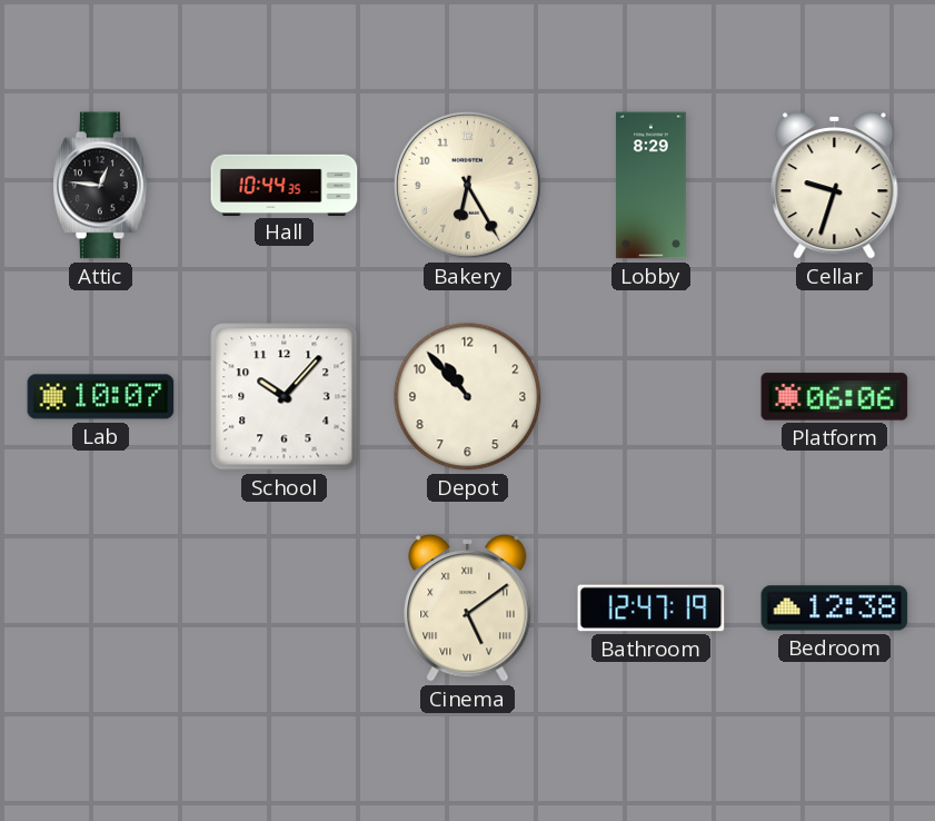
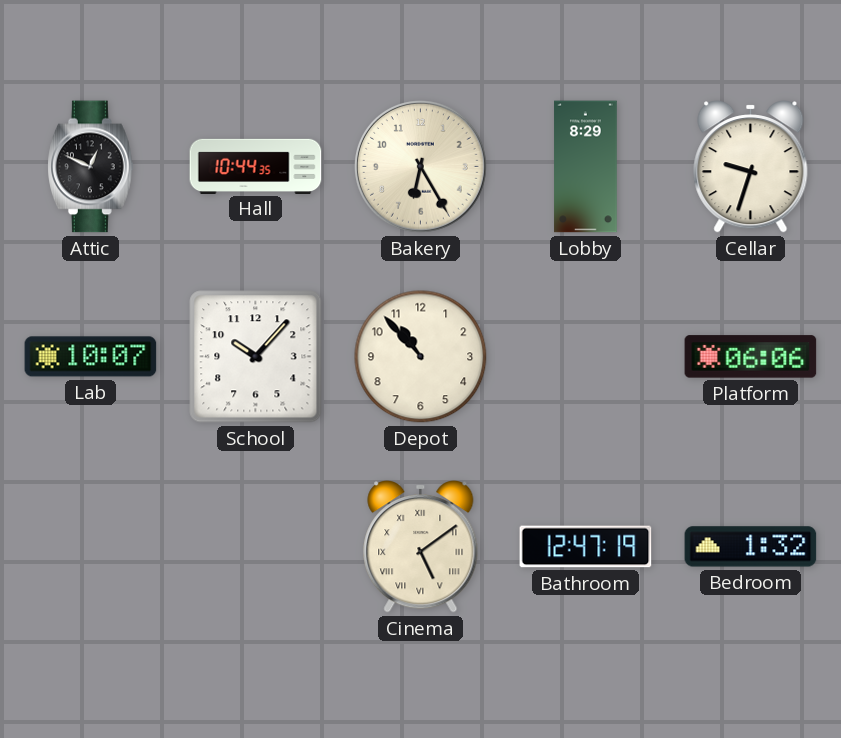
Attic: 12:46 -> 12:49 (91, 167)
Bedroom: 12:38 -> 1:32 (751, 547)
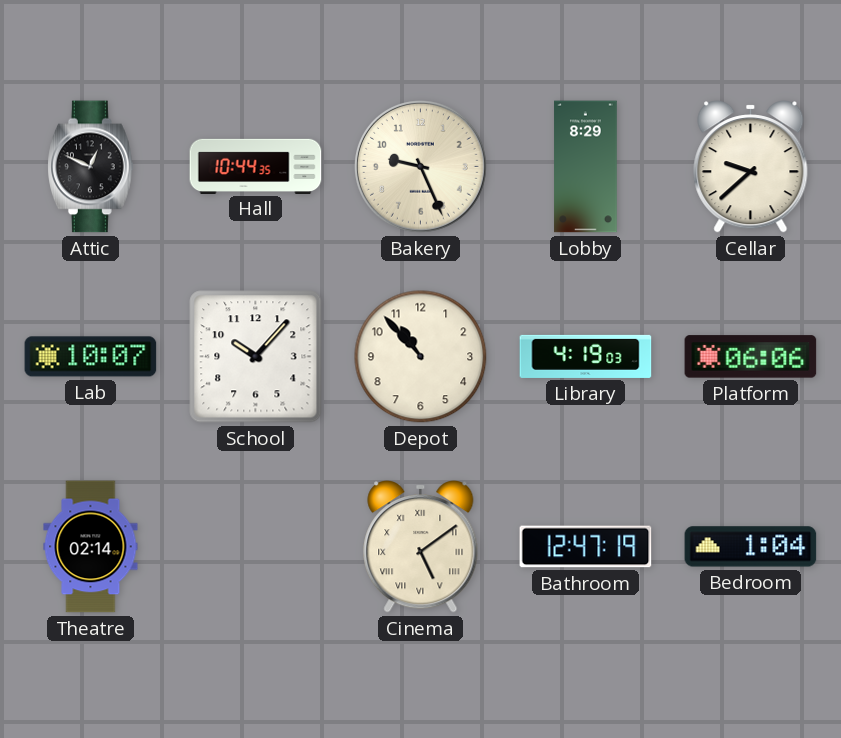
Bakery: 6:25 -> 9:26 (421, 167)
Cellar: 9:33 -> 9:38 (751, 167)
Library: none -> 4:19 (586, 356)
Theatre: none -> 02:14 (91, 547)
Bedroom: 1:32 -> 1:04 (751, 547)
